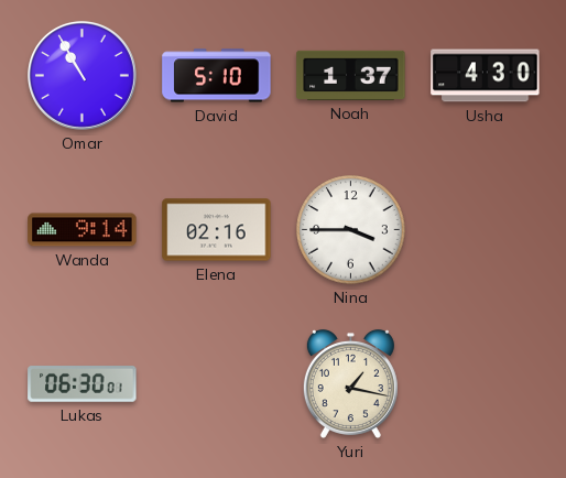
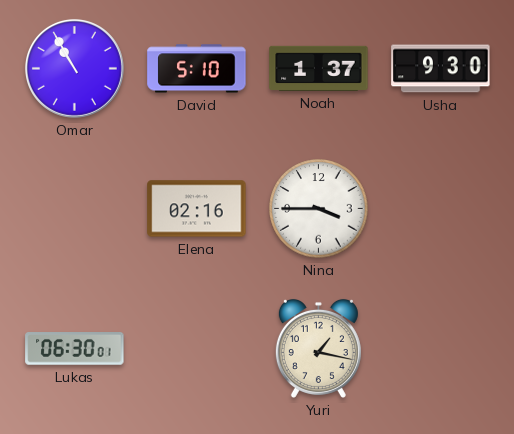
Usha: 4:30 -> 9:30 (441, 69)
Wanda: 9:14 -> none (83, 230)
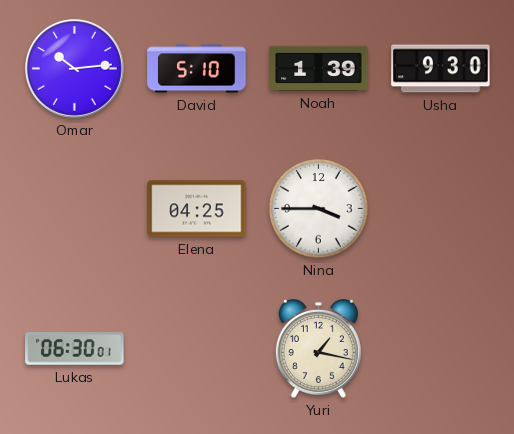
Omar: 10:55 -> 10:14 (74, 68)
Noah: 1:37 -> 1:39 (319, 68)
Elena: 02:16 -> 04:25 (197, 209)
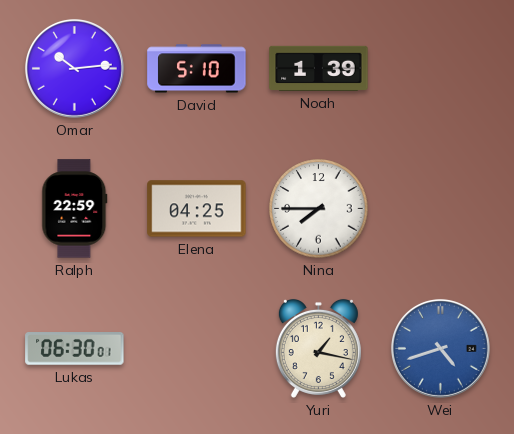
Usha: 9:30 -> none (441, 69)
Ralph: none -> 22:59 (75, 209)
Nina: 3:45 -> 7:45 (319, 209)
Wei: none -> 4:42 (440, 348)
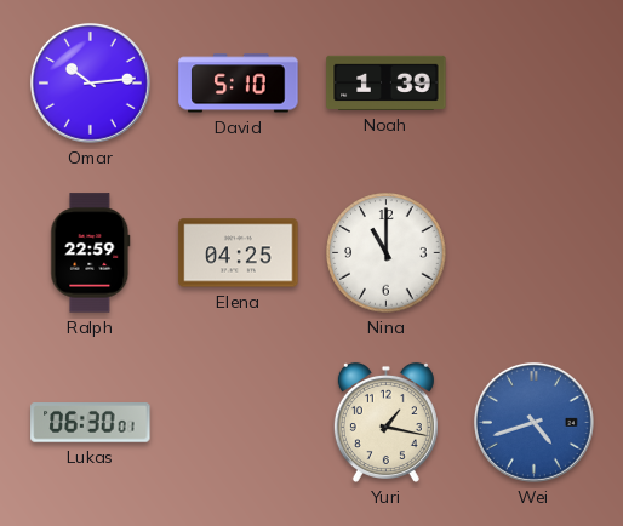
Nina: 7:45 -> 11:00 (387, 253)
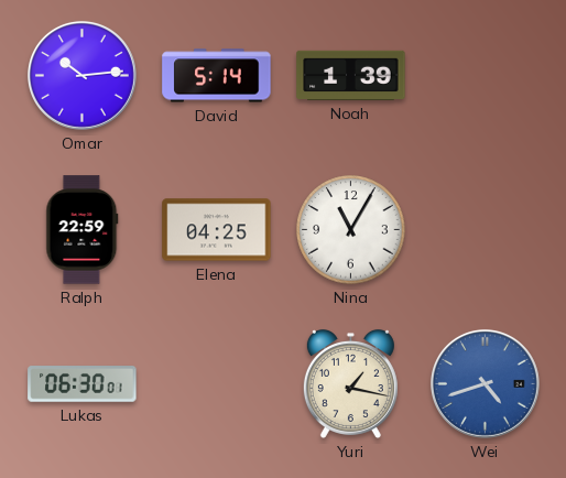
David: 5:10 -> 5:14 (217, 76)
Nina: 11:00 -> 11:05 (351, 230)
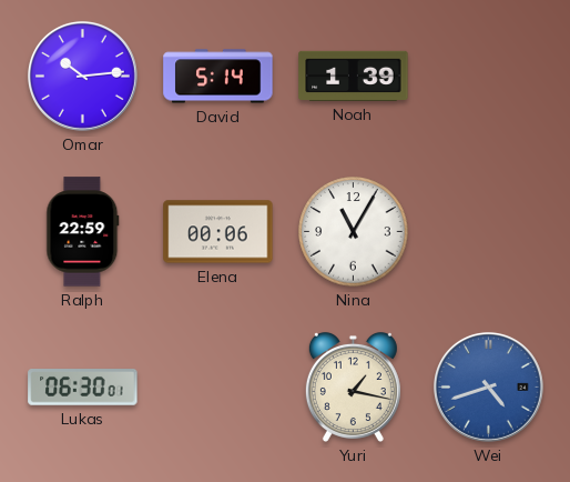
Elena: 04:25 -> 00:06 (218, 232)
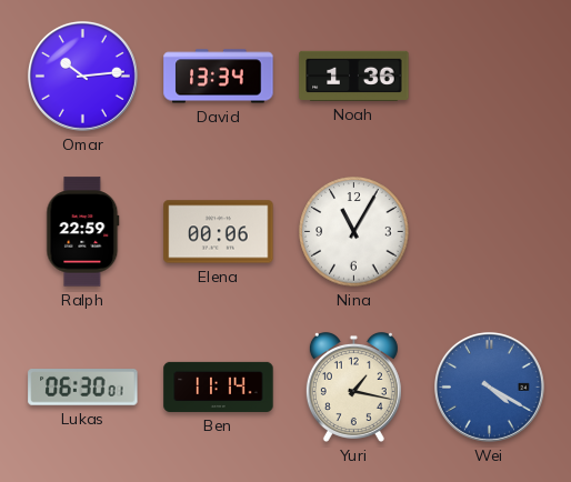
David: 5:14 -> 13:34 (219, 77)
Noah: 1:39 -> 1:36 (354, 76)
Ben: none -> 11:14 (219, 386)
Wei: 4:42 -> 4:20 (489, 386)
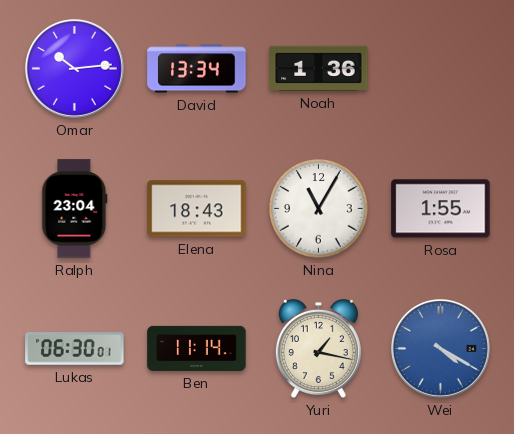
Ralph: 22:59 -> 23:04 (75, 209)
Elena: 00:06 -> 18:43 (197, 209)
Rosa: none -> 1:55 (441, 209)
